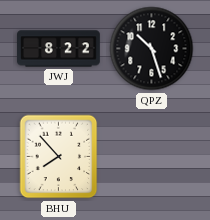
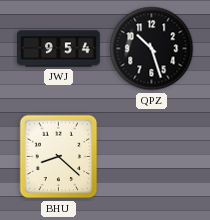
JWJ: 8:22 -> 9:54 (59, 49)
BHU: 7:53 -> 8:22 (59, 157)
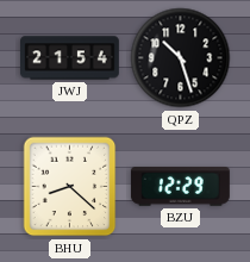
JWJ: 9:54 -> 21:54 (70, 58)
BZU: none -> 12:29 (180, 187)
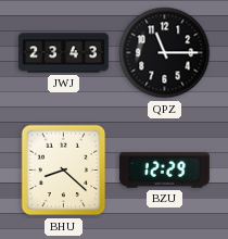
JWJ: 21:54 -> 23:43 (64, 53)
QPZ: 10:27 -> 11:15 (165, 53)
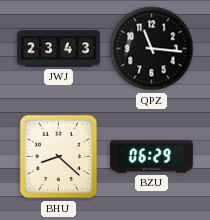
QPZ: 11:15 -> 11:16 (152, 49)
BZU: 12:29 -> 06:29 (151, 157)
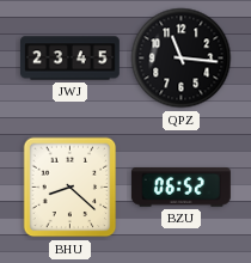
JWJ: 23:43 -> 23:45 (71, 59)
BZU: 06:29 -> 06:52 (180, 188)
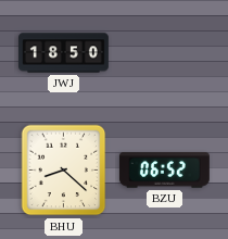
JWJ: 23:45 -> 18:50 (64, 53)
QPZ: 11:16 -> none (182, 59)
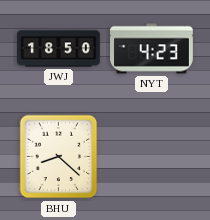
NYT: none -> 4:23 (152, 49)
BZU: 06:52 -> none (164, 171)
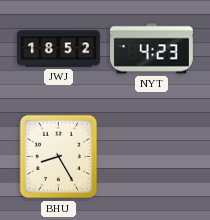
JWJ: 18:50 -> 18:52 (59, 49)
BHU: 8:22 -> 8:25 (59, 157)
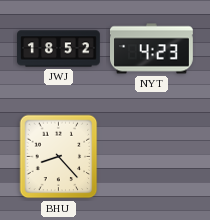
BHU: 8:25 -> 8:23 (59, 157)
